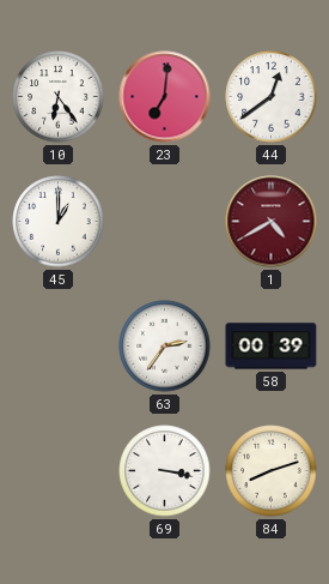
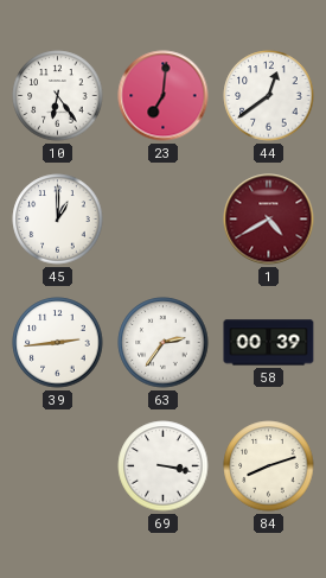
39: none -> 2:44 (58, 343)
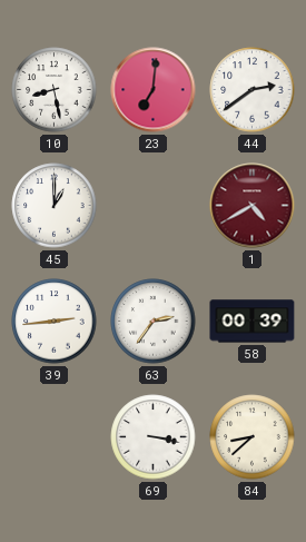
10: 6:24 -> 8:28 (55, 90)
44: 12:39 -> 2:39 (253, 90)
84: 8:12 -> 8:38 (253, 437)
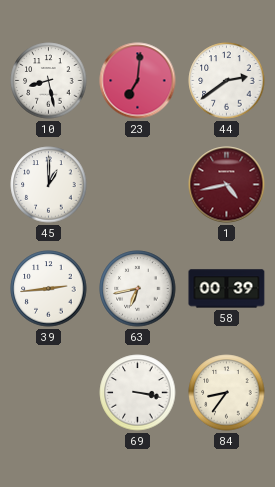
1: 4:40 -> 4:43 (227, 185)
63: 2:36 -> 6:43 (138, 289)
84: 8:38 -> 8:36 (227, 393)
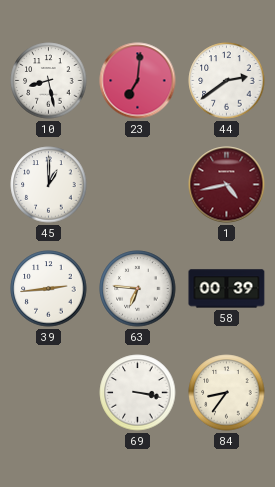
63: 6:43 -> 6:46 (138, 289)
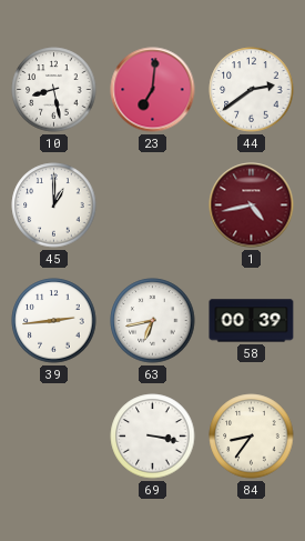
63: 6:46 -> 6:43 (153, 321)
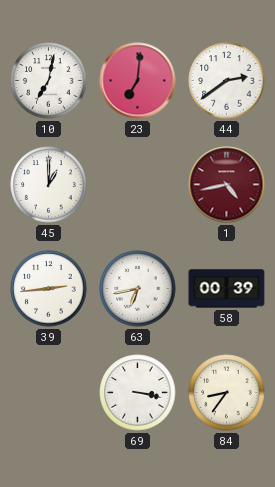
10: 8:28 -> 7:02 (49, 81)
